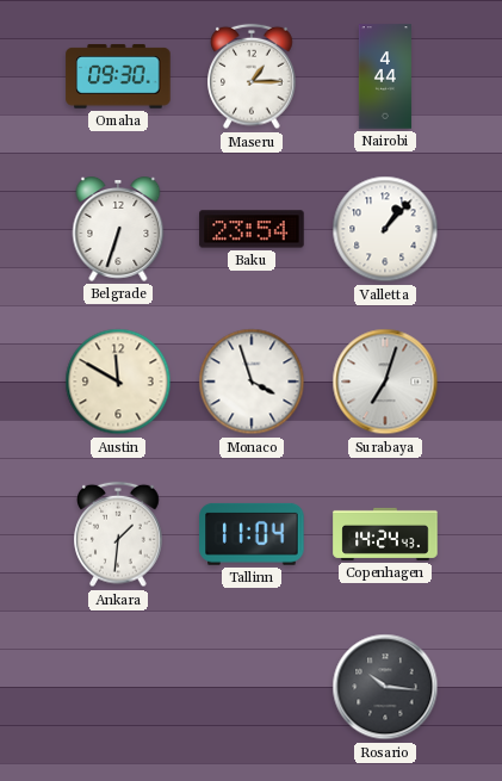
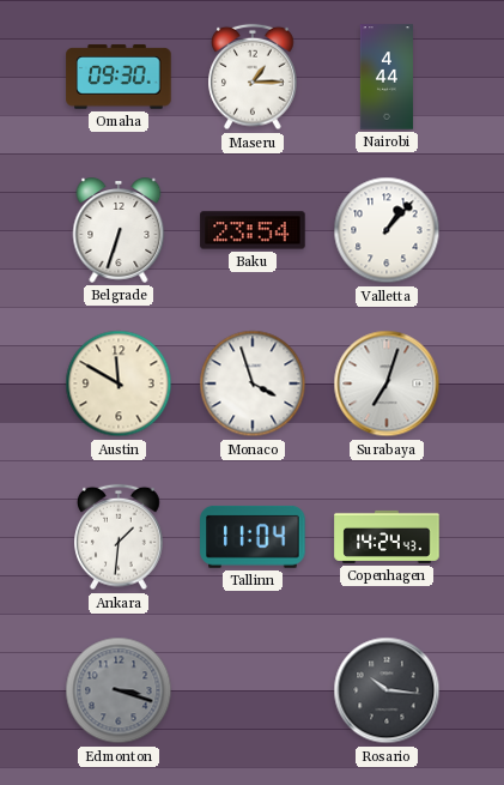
Edmonton: none -> 3:18 (119, 690)
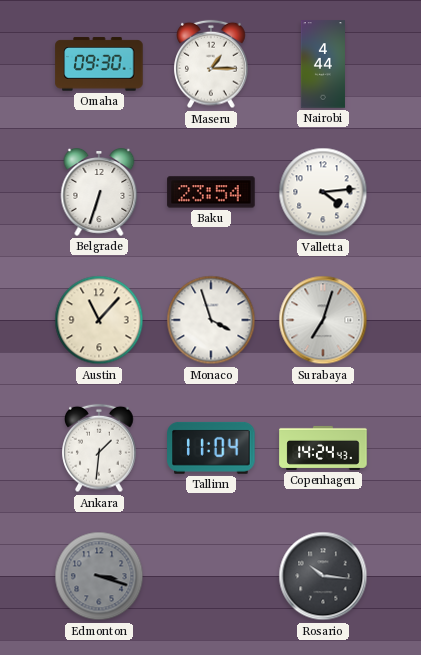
Valletta: 1:07 -> 4:14 (323, 192)
Austin: 11:50 -> 11:07 (99, 320)
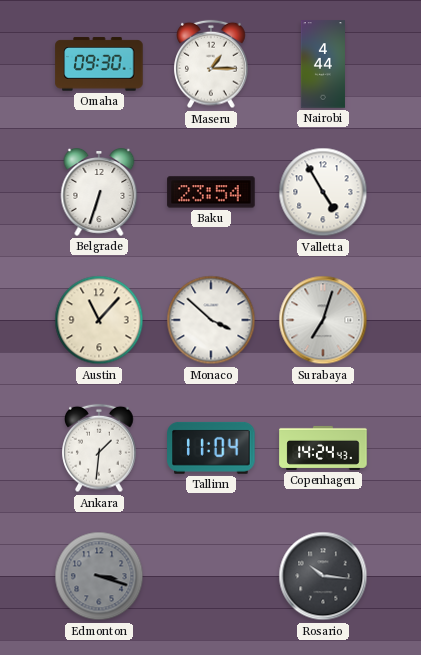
Valletta: 4:14 -> 4:55 (323, 192)
Monaco: 3:57 -> 3:52 (211, 320)
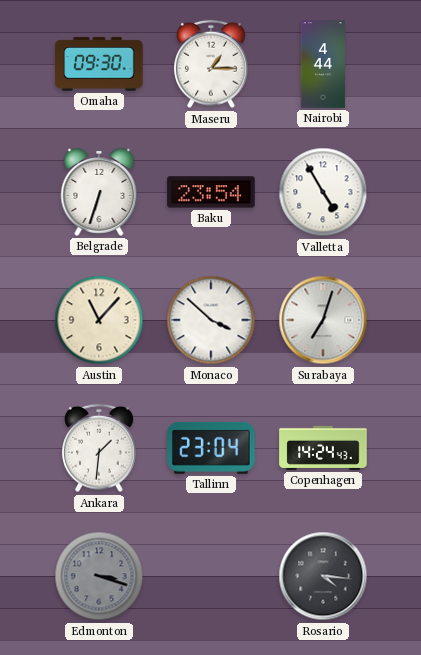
Tallinn: 11:04 -> 23:04 (211, 448)
Rosario: 10:16 -> 4:16 (323, 576)
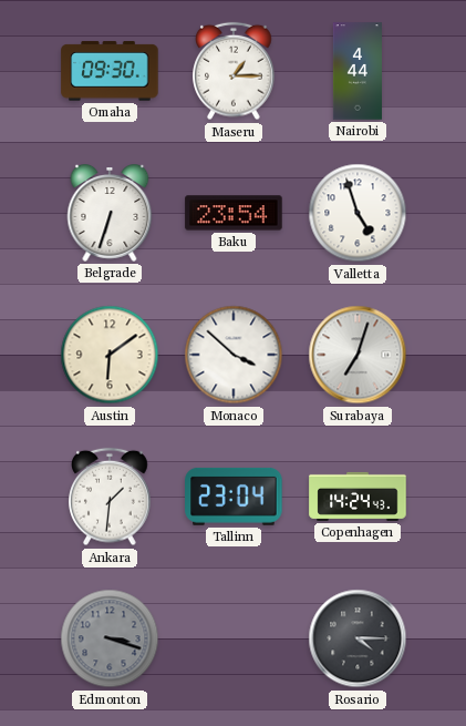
Valletta: 4:55 -> 4:57 (358, 213)
Austin: 11:07 -> 6:09 (110, 355)
Rosario: 4:16 -> 4:15 (358, 638)
